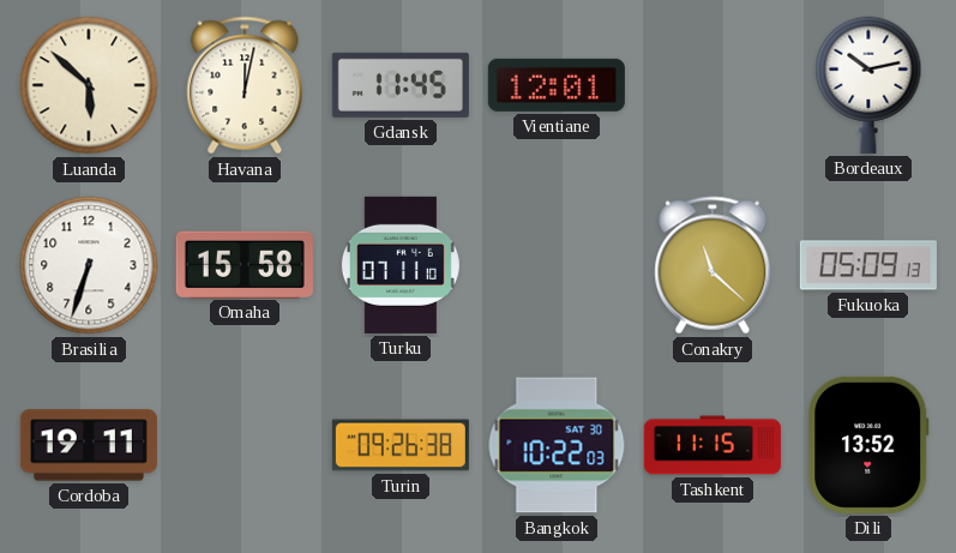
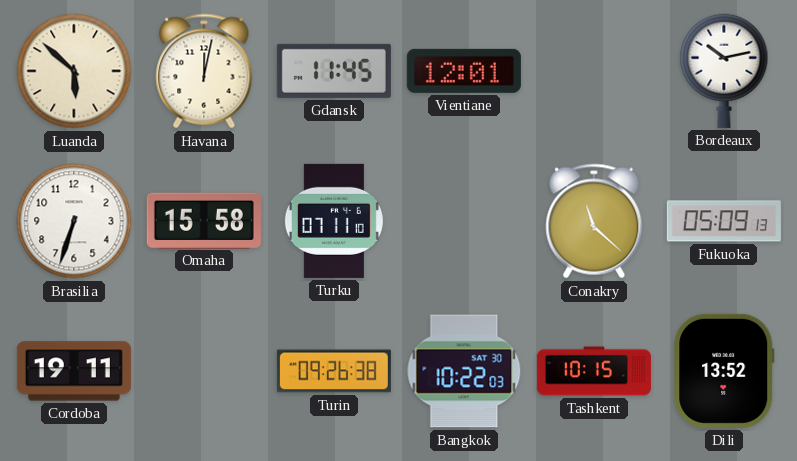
Tashkent: 11:15 -> 10:15 (594, 371)
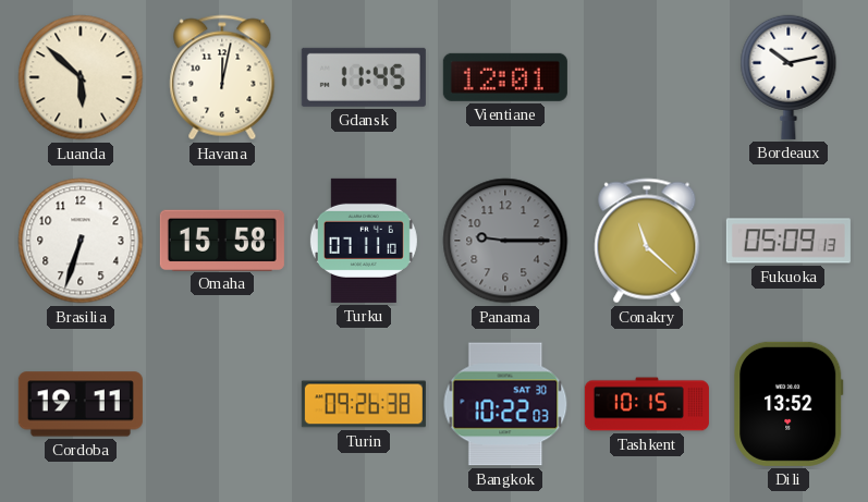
Panama: none -> 9:15 (505, 241)
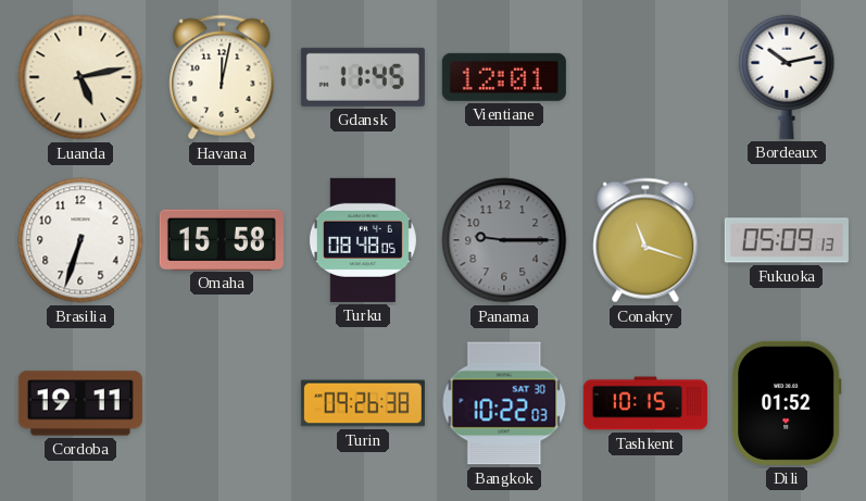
Luanda: 5:52 -> 5:13 (80, 77)
Turku: 07:11 -> 08:48 (363, 240)
Conakry: 11:22 -> 11:18 (645, 240)
Dili: 13:52 -> 01:52 (787, 403)
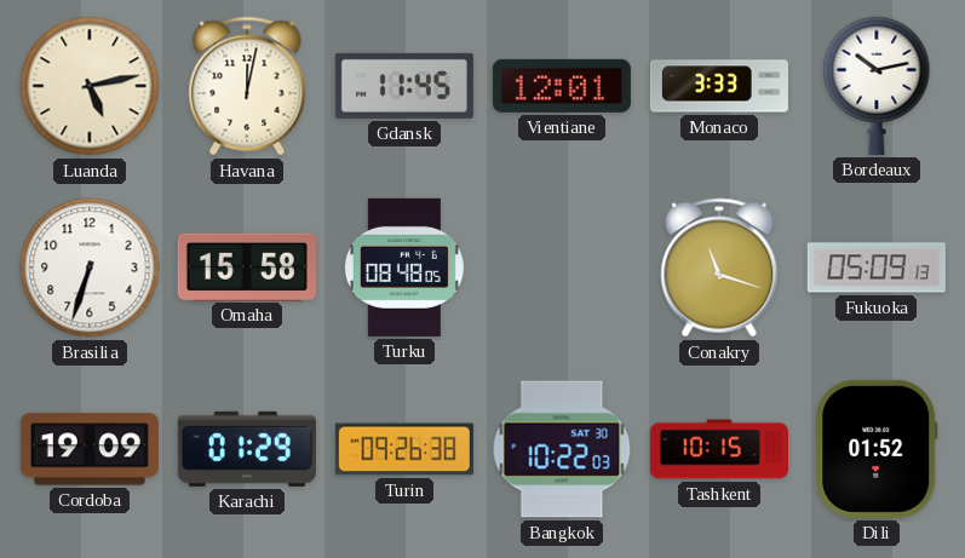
Monaco: none -> 3:33 (719, 86)
Panama: 9:15 -> none (504, 240)
Cordoba: 19:11 -> 19:09 (90, 449)
Karachi: none -> 01:29 (247, 449)
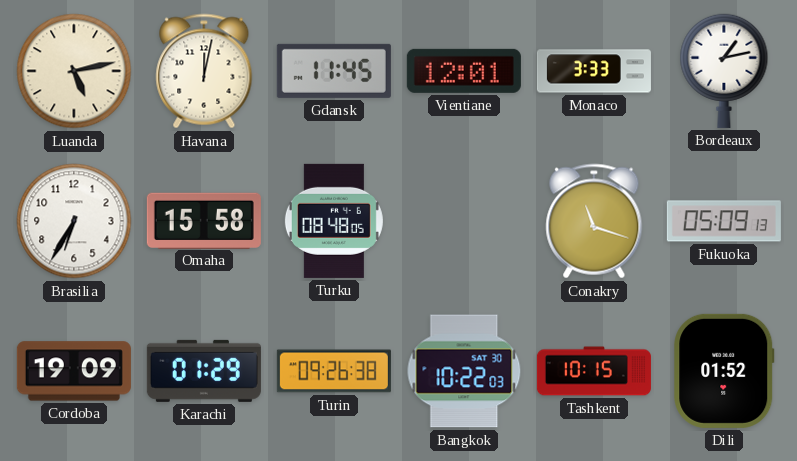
Bordeaux: 10:13 -> 1:13 (724, 71)
Brasilia: 6:33 -> 6:35 (74, 221)
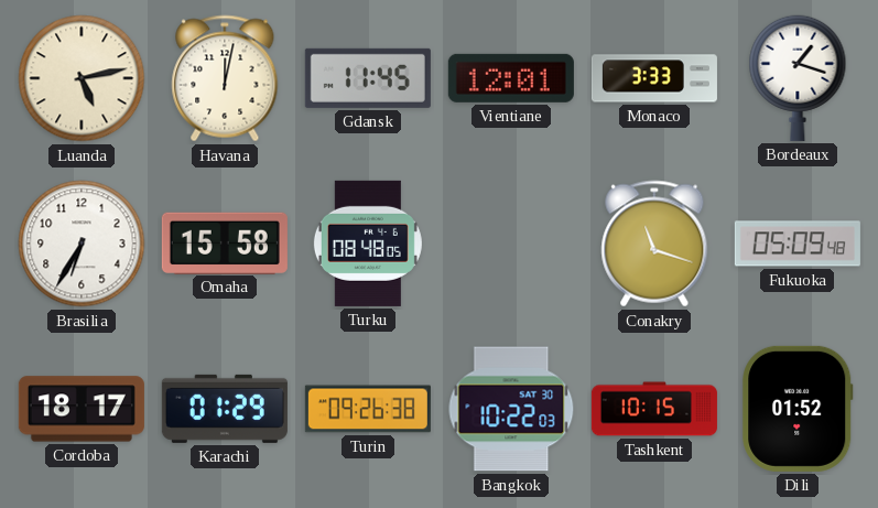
Bordeaux: 1:13 -> 1:18 (798, 78)
Fukuoka: 05:09:13 -> 05:09:48 (798, 244)
Cordoba: 19:09 -> 18:17 (82, 409)
